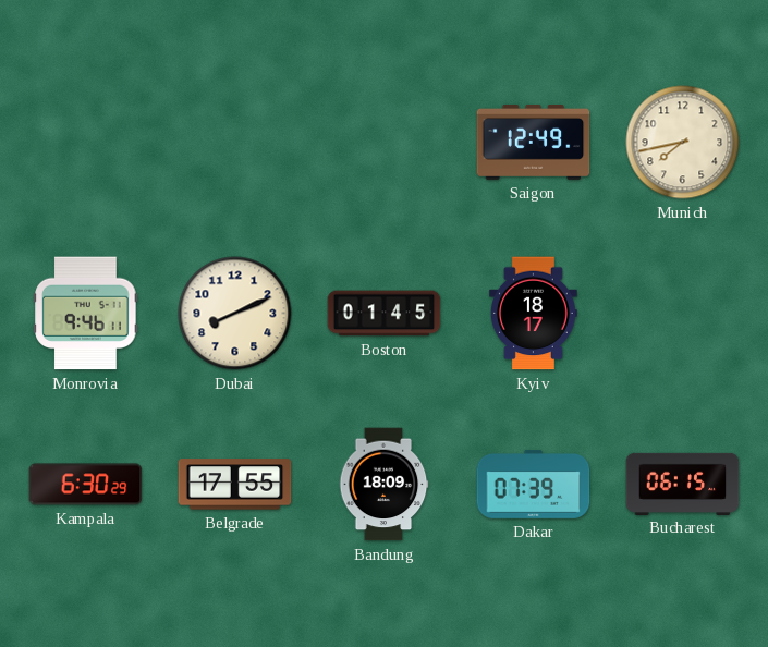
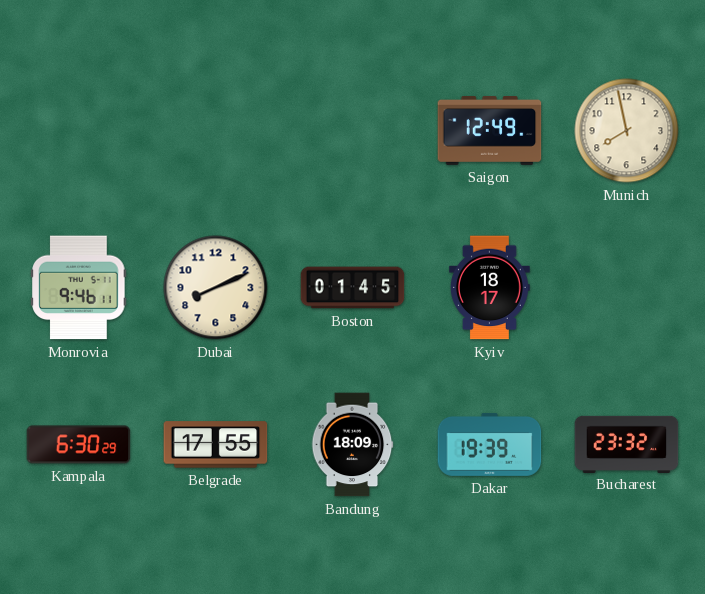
Munich: 7:43 -> 7:58 (627, 131)
Dakar: 07:39 -> 19:39 (490, 444)
Bucharest: 06:15 -> 23:32 (627, 444)
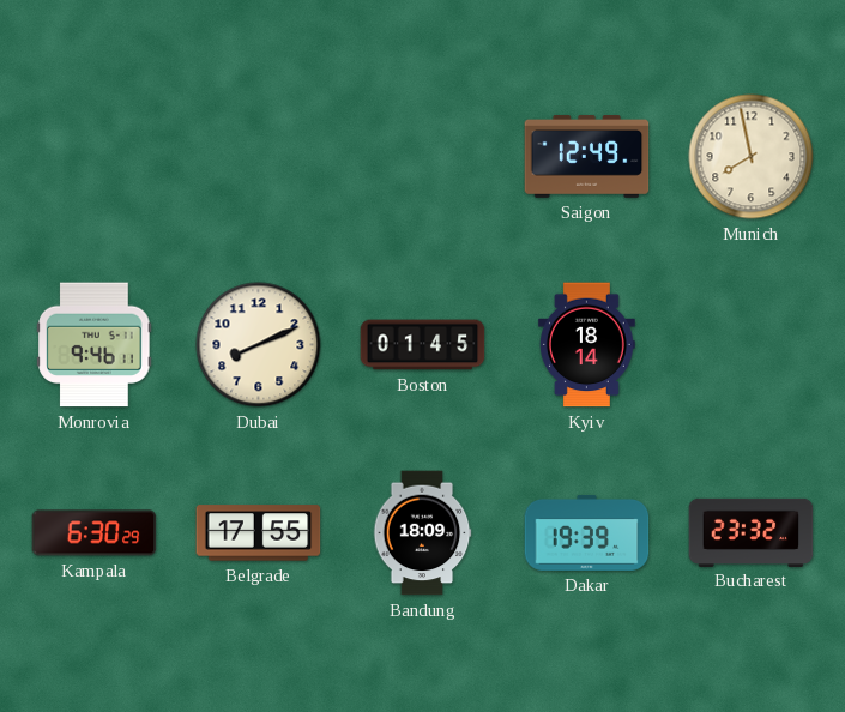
Kyiv: 18:17 -> 18:14 (586, 345)
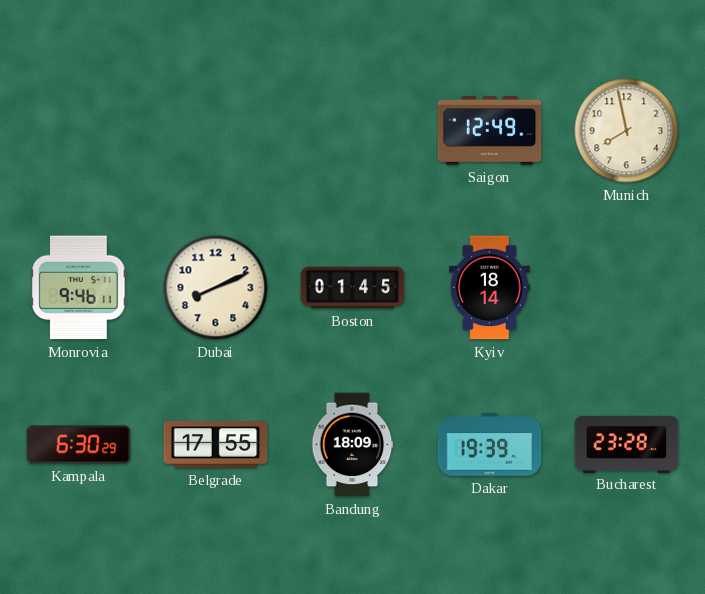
Bucharest: 23:32 -> 23:28 (627, 444)
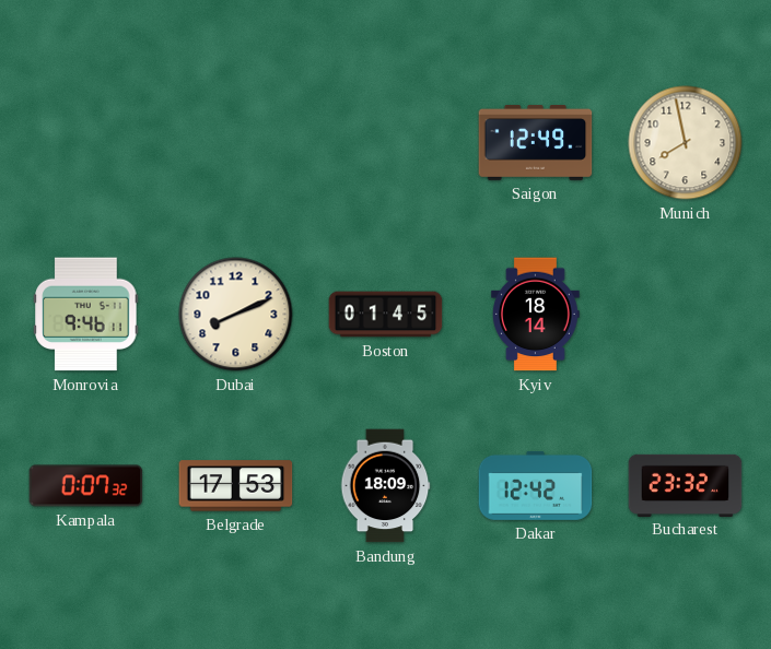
Kampala: 6:30 -> 0:07 (86, 486)
Belgrade: 17:55 -> 17:53 (236, 486)
Dakar: 19:39 -> 12:42 (536, 485)
Bucharest: 23:28 -> 23:32 (686, 485)
